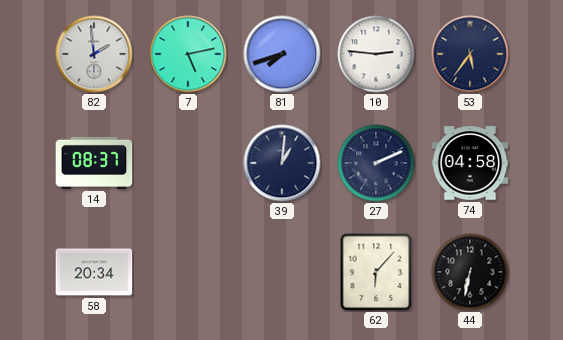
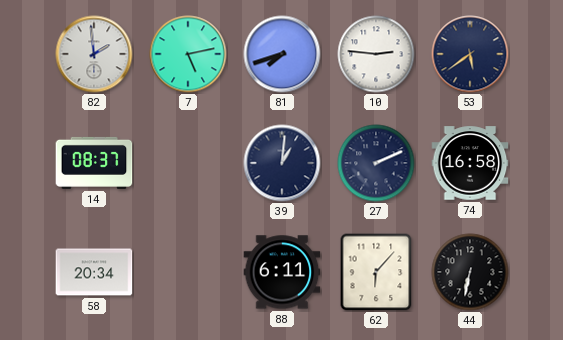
53: 5:36 -> 5:39 (470, 54)
74: 04:58 -> 16:58 (470, 163)
88: none -> 6:11 (282, 272)
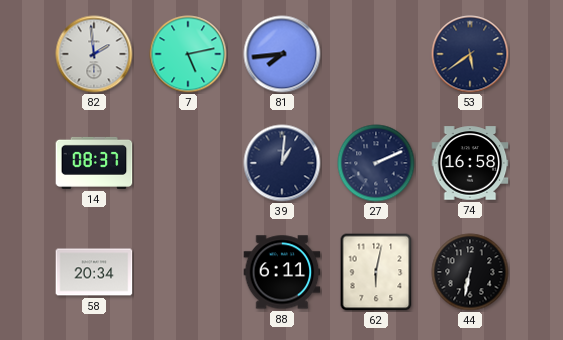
81: 7:42 -> 7:44 (282, 54)
10: 2:46 -> none (376, 54)
62: 6:07 -> 6:02 (376, 272)
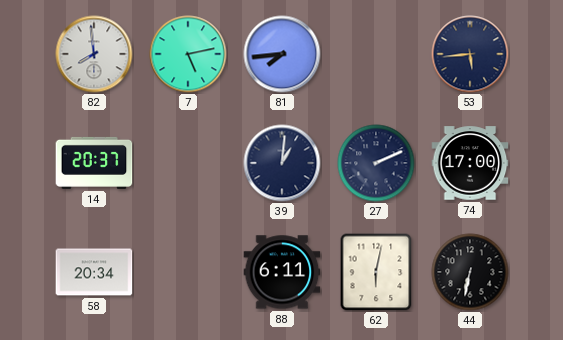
82: 1:59 -> 7:59 (94, 54)
53: 5:39 -> 5:44 (470, 54)
14: 08:37 -> 20:37 (94, 163)
74: 16:58 -> 17:00 (470, 163)
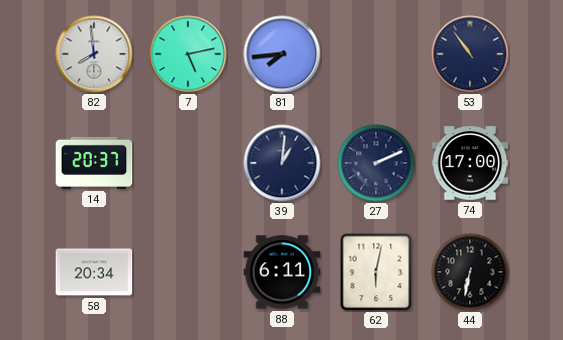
53: 5:44 -> 10:54 (470, 54)
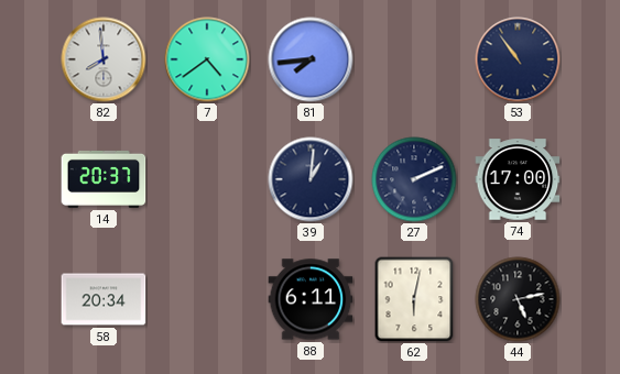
7: 5:13 -> 4:39 (207, 59)
44: 6:32 -> 5:13 (518, 299)
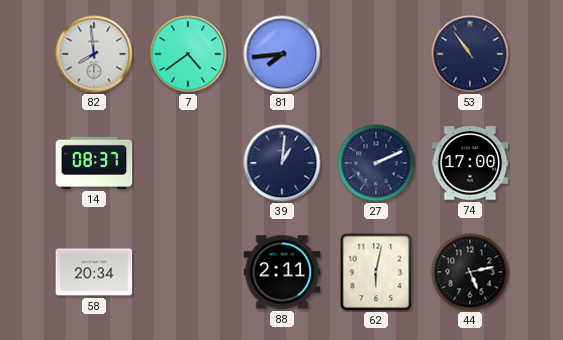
14: 20:37 -> 08:37 (94, 163)
88: 6:11 -> 2:11 (282, 272)
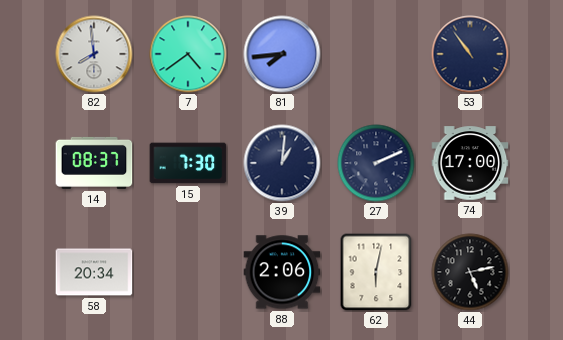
15: none -> 7:30 (188, 163)
88: 2:11 -> 2:06 (282, 272)
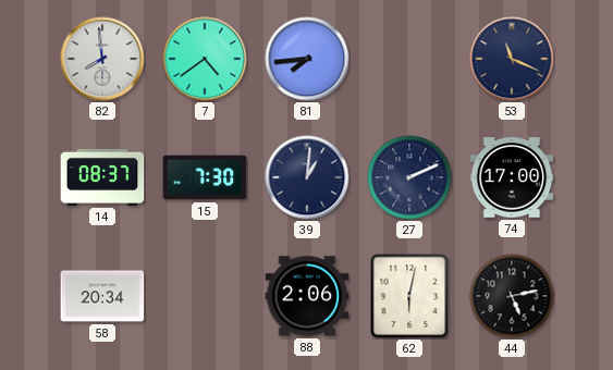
53: 10:54 -> 11:19 (512, 59)
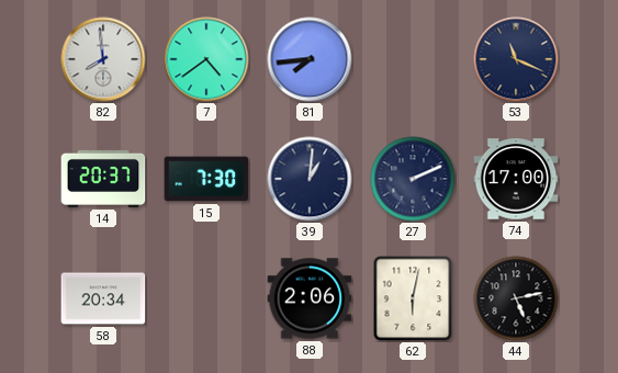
14: 08:37 -> 20:37 (103, 179)
